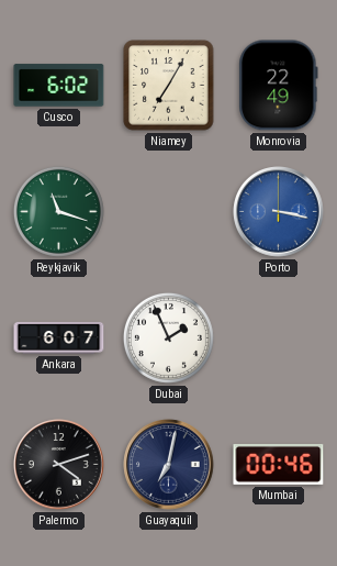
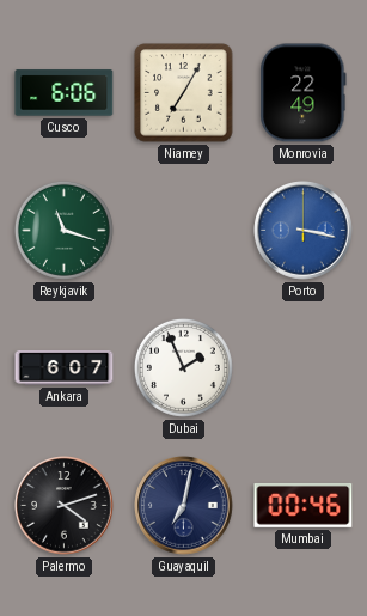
Cusco: 6:02 -> 6:06 (65, 93)
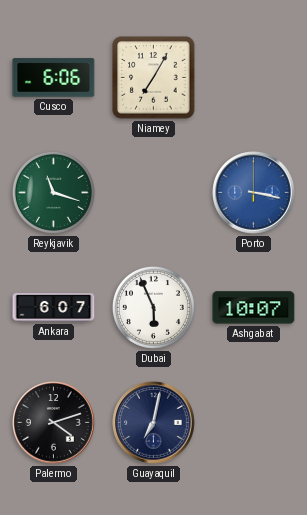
Monrovia: 22:49 -> none (304, 93)
Dubai: 1:56 -> 5:56 (153, 307)
Ashgabat: none -> 10:07 (254, 308)
Mumbai: 00:46 -> none (304, 506)
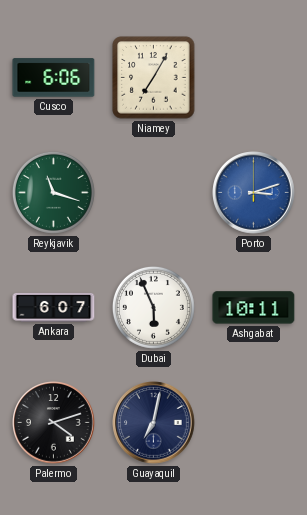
Porto: 3:17 -> 3:12 (254, 193)
Ashgabat: 10:07 -> 10:11 (254, 308)
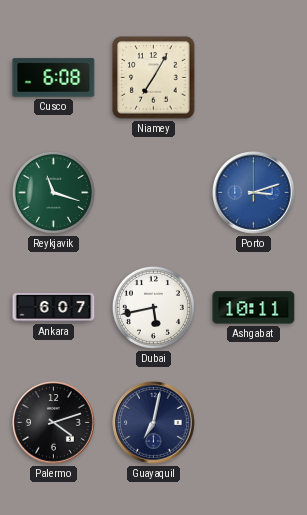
Cusco: 6:06 -> 6:08 (54, 78)
Dubai: 5:56 -> 5:43 (153, 307)
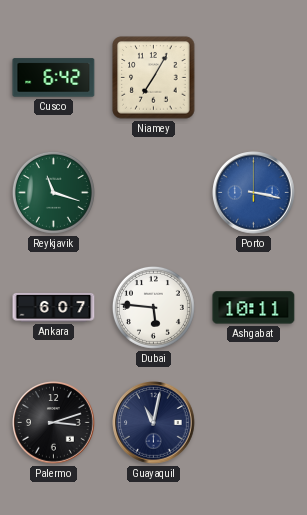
Cusco: 6:08 -> 6:42 (54, 78)
Porto: 3:12 -> 3:17 (254, 193)
Dubai: 5:43 -> 5:46 (153, 307)
Palermo: 4:12 -> 3:12 (54, 423)
Guayaquil: 7:02 -> 11:02 (154, 423)
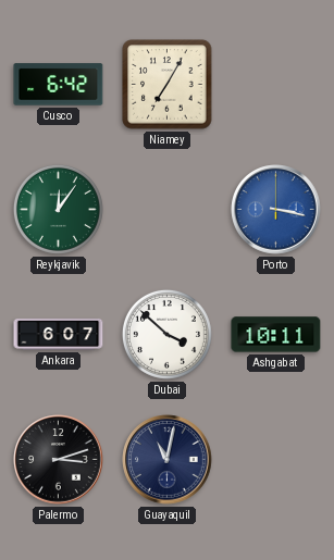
Reykjavik: 11:18 -> 12:06 (58, 209)
Dubai: 5:46 -> 3:52 (166, 334)
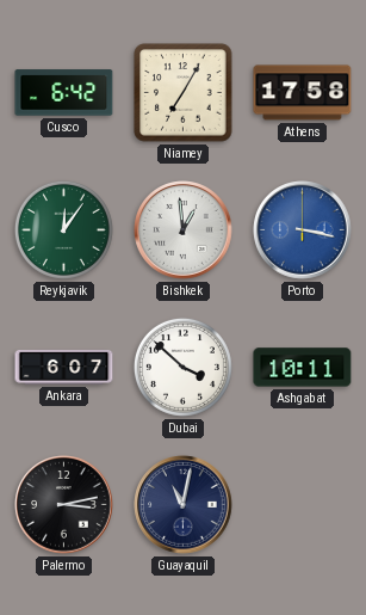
Athens: none -> 17:58 (303, 93)
Bishkek: none -> 12:59 (184, 230)
Palermo: 3:12 -> 3:13 (64, 505)
